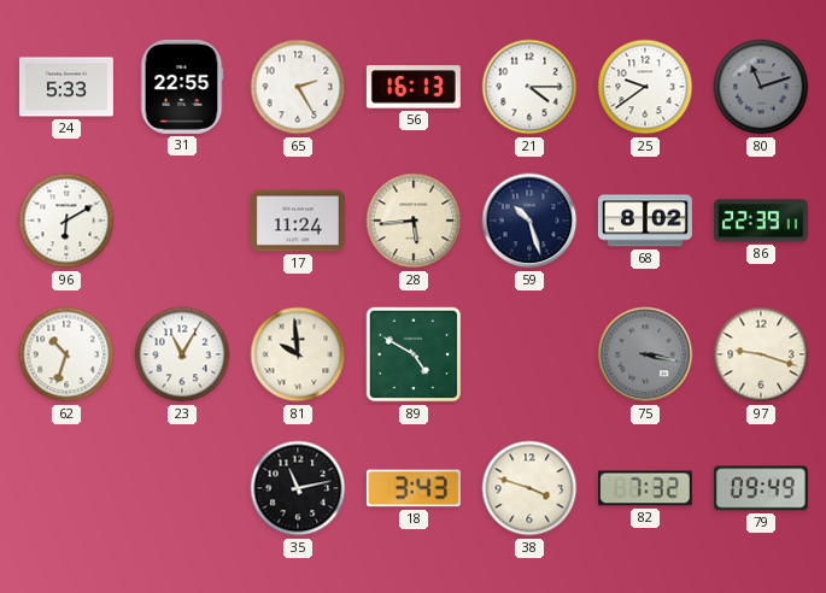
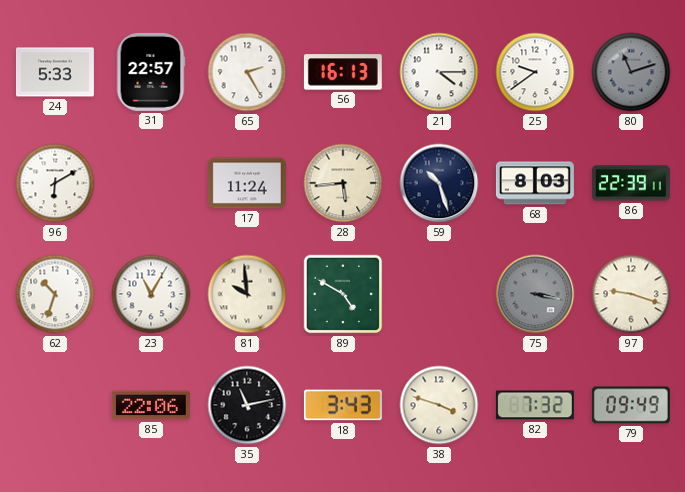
31: 22:55 -> 22:57 (151, 72)
68: 8:02 -> 8:03 (535, 183)
85: none -> 22:06 (151, 405)
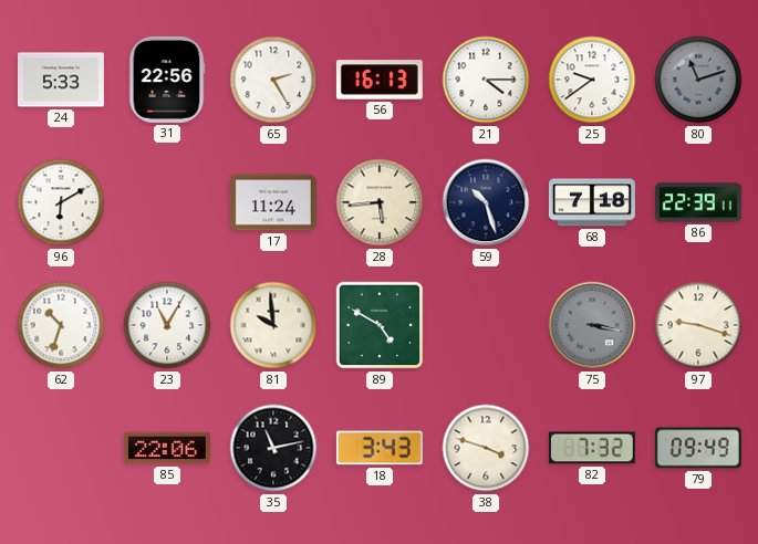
31: 22:57 -> 22:56 (167, 80)
68: 8:03 -> 7:18 (592, 202)
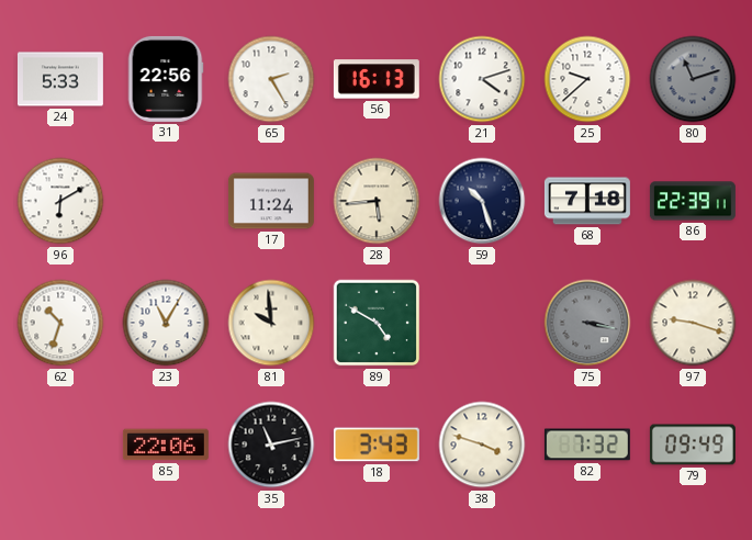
21: 4:15 -> 4:12 (482, 79)
25: 9:39 -> 9:38 (587, 79)
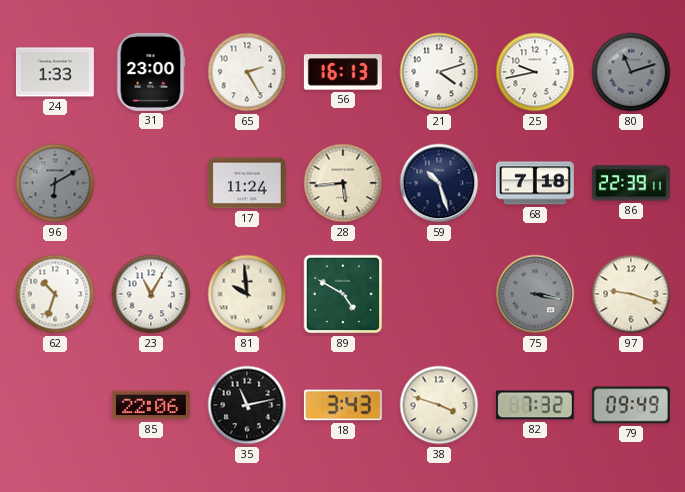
24: 5:33 -> 1:33 (55, 72)
31: 22:56 -> 23:00 (151, 72)
25: 9:38 -> 9:43 (535, 72)
96 dial: white -> grey (55, 183)
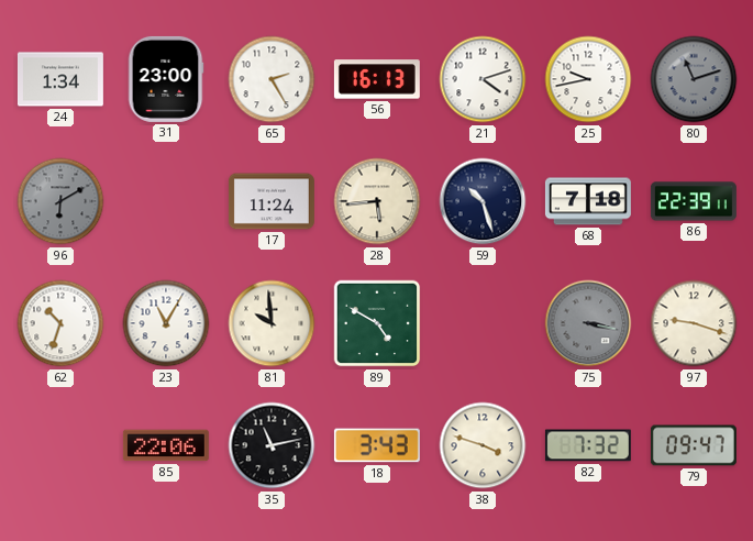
24: 1:33 -> 1:34 (60, 79)
79: 09:49 -> 09:47 (694, 445)
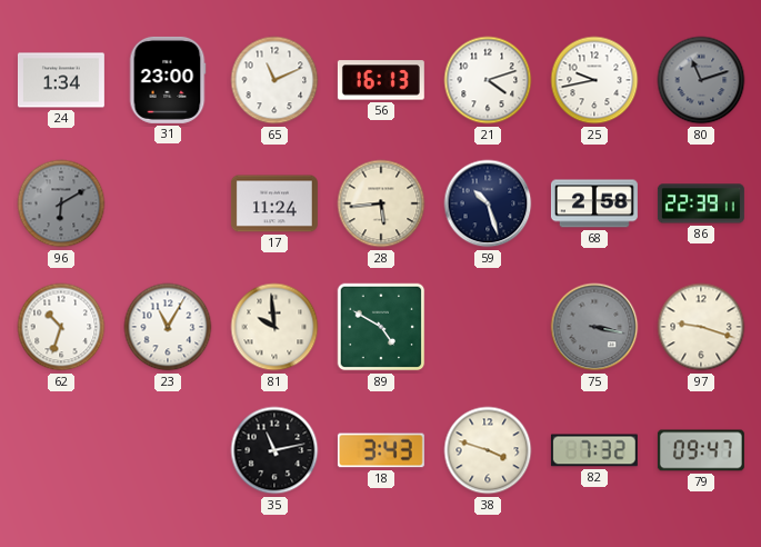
65: 2:25 -> 11:11 (274, 80)
68: 7:18 -> 2:58 (594, 203)
85: 22:06 -> none (166, 445)
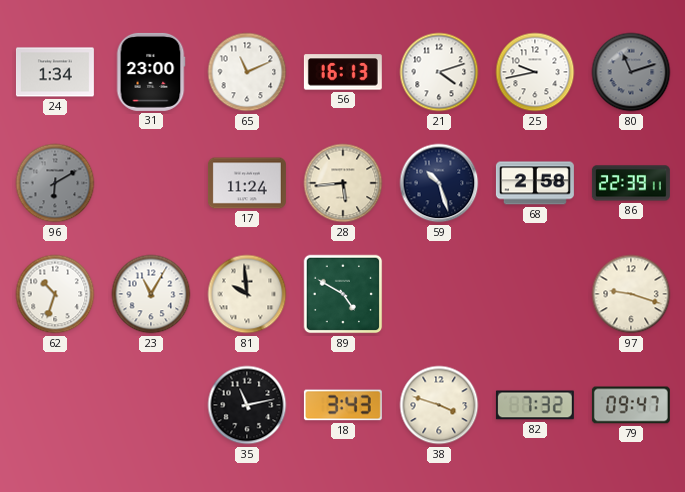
75: 3:17 -> none (594, 327)
